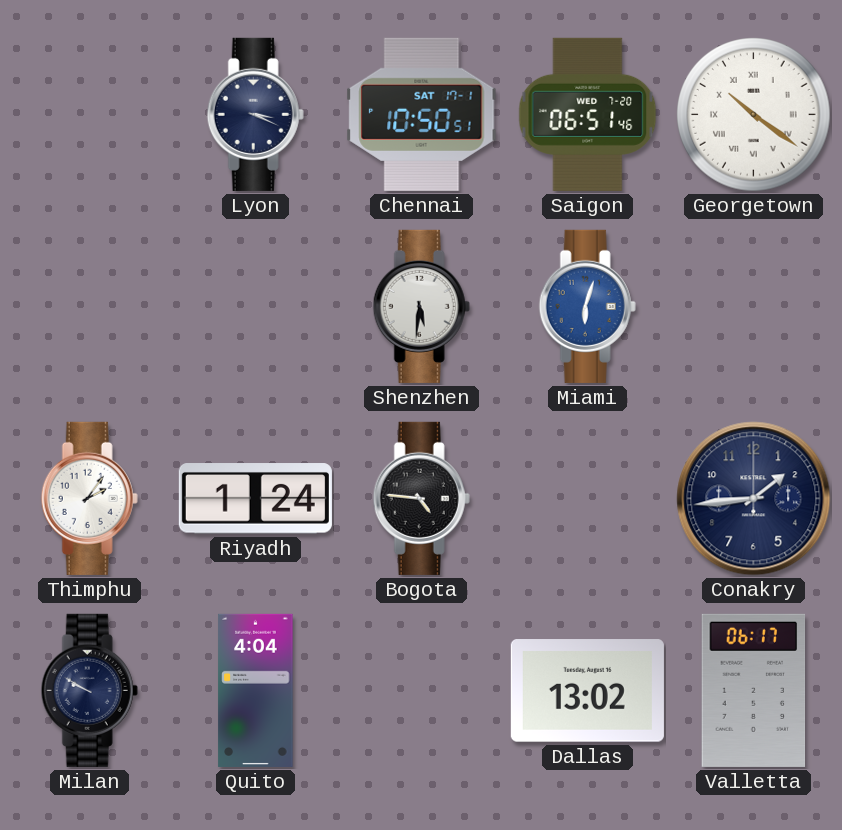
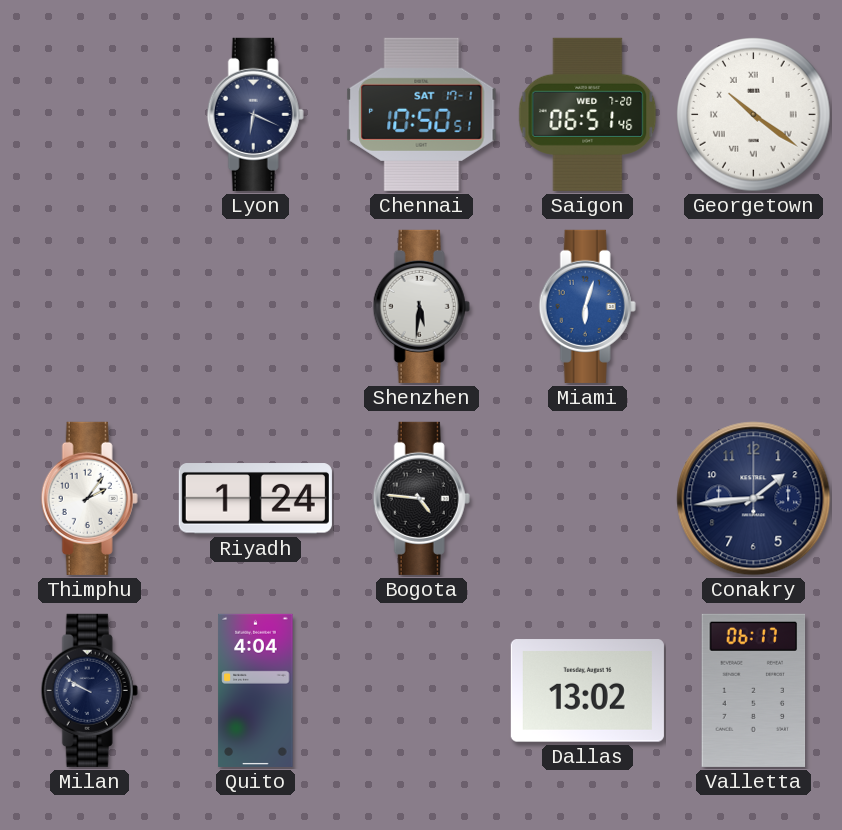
Lyon: 3:19 -> 6:19 (255, 114)
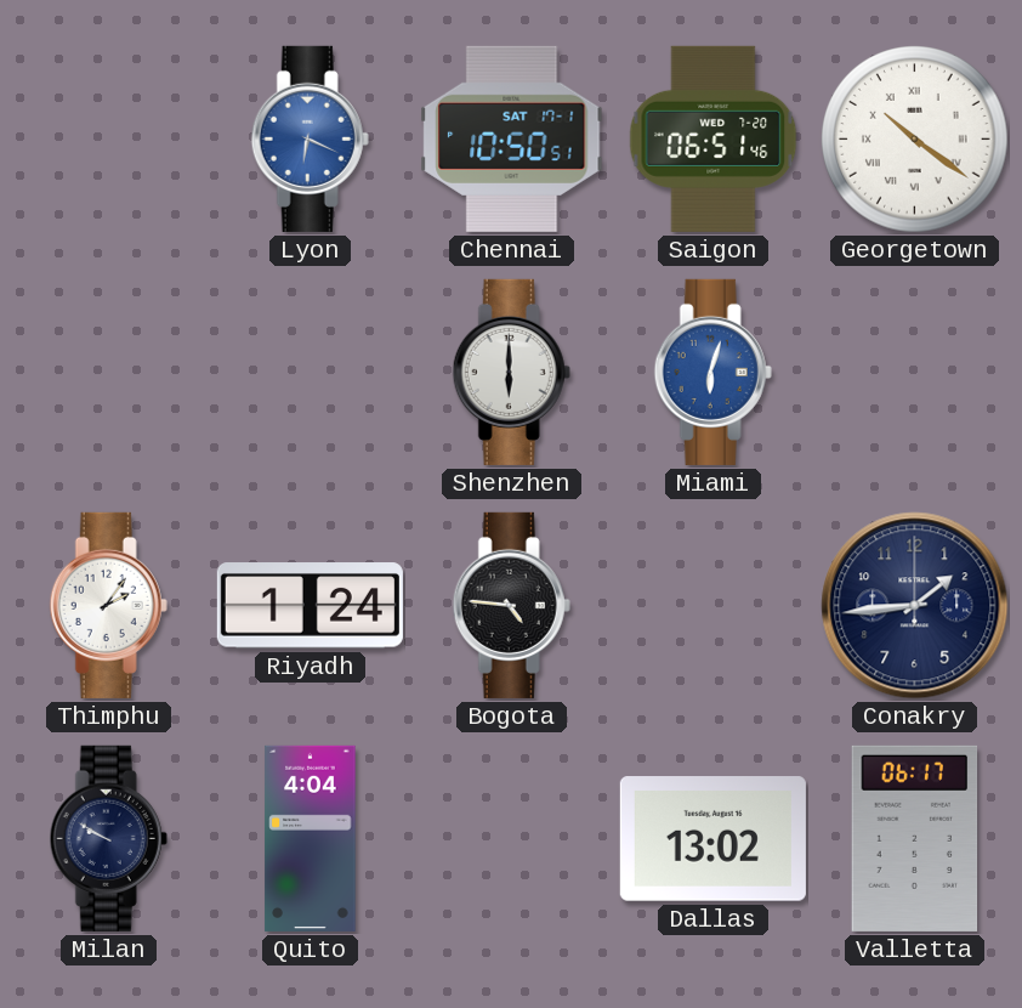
Lyon dial: navy -> blue (310, 138)
Shenzhen: 5:31 -> 6:00 (511, 372)
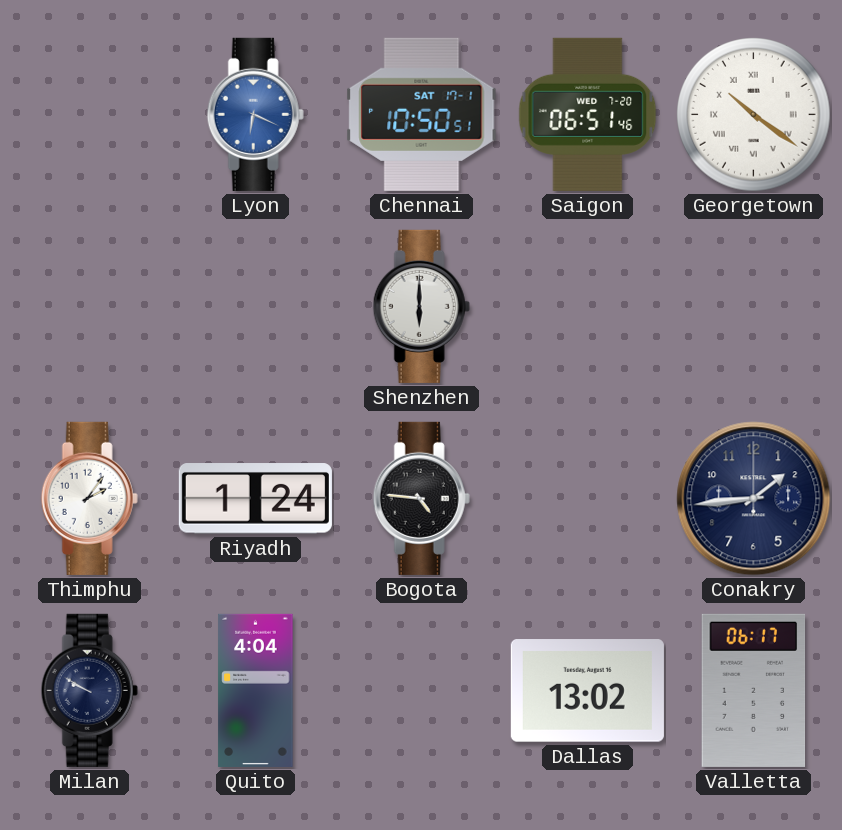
Miami: 6:03 -> none (712, 372)
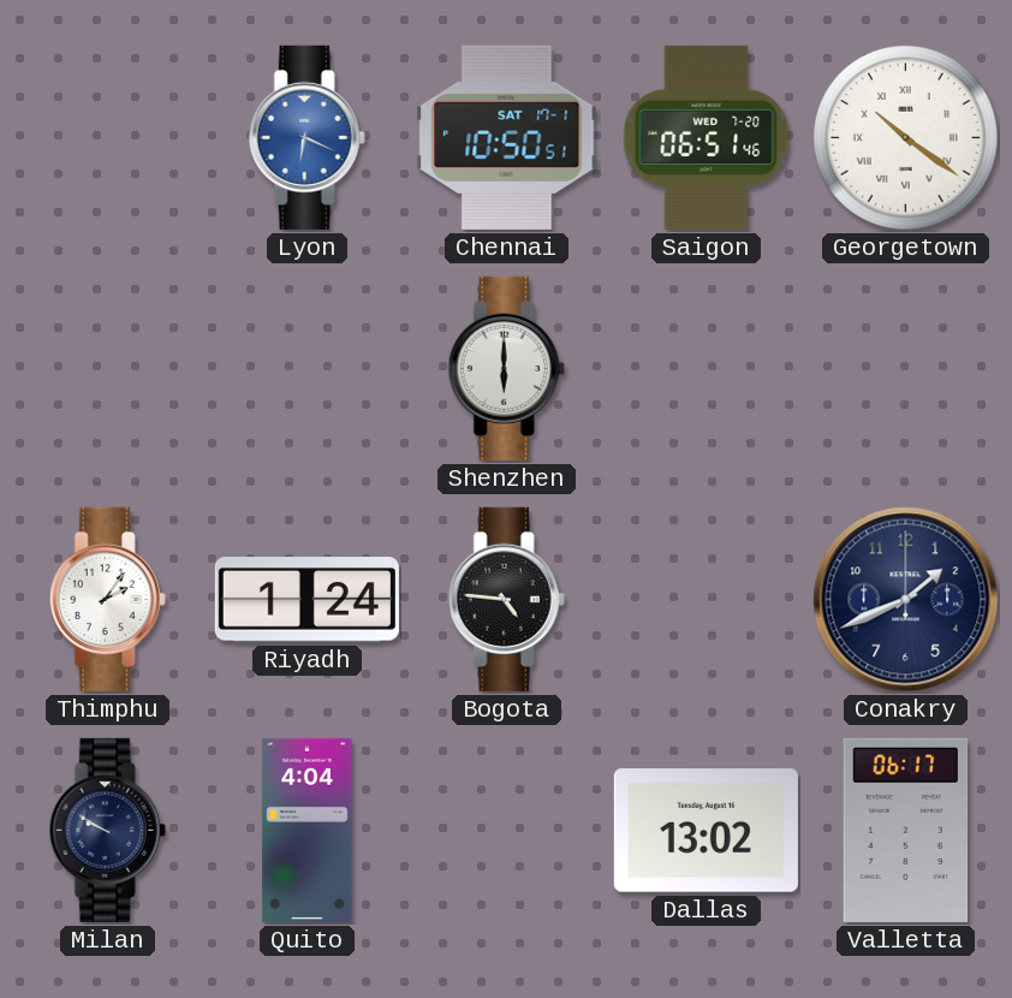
Conakry: 1:44 -> 1:41 (906, 600)
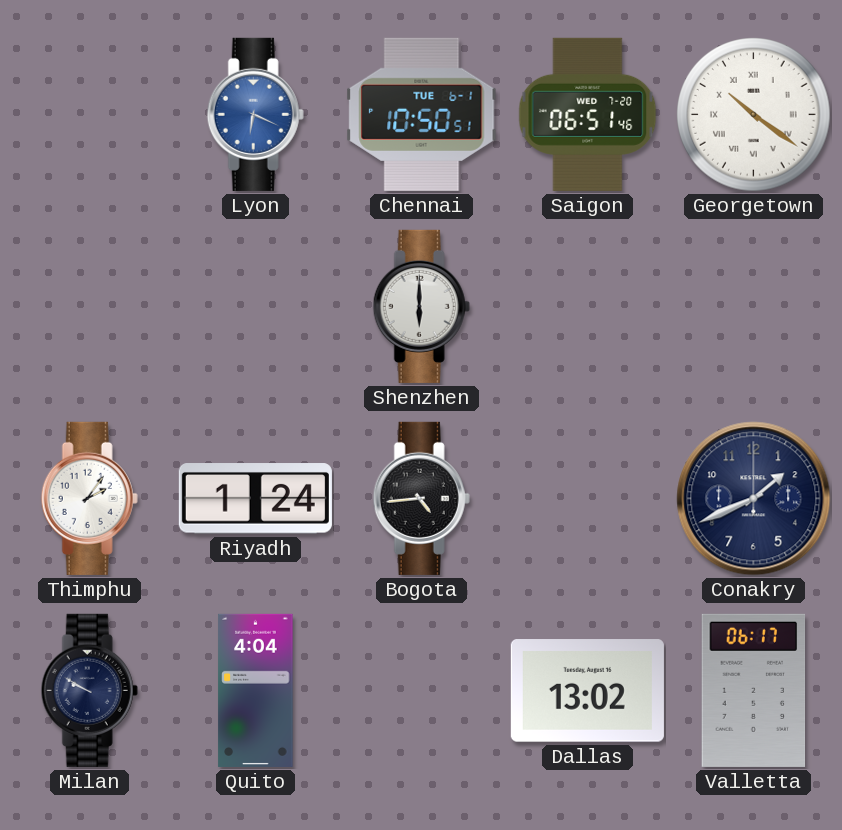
Chennai date: SAT 17-1 -> TUE 6-1 (422, 114)
Bogota: 4:46 -> 4:44 (421, 498)
